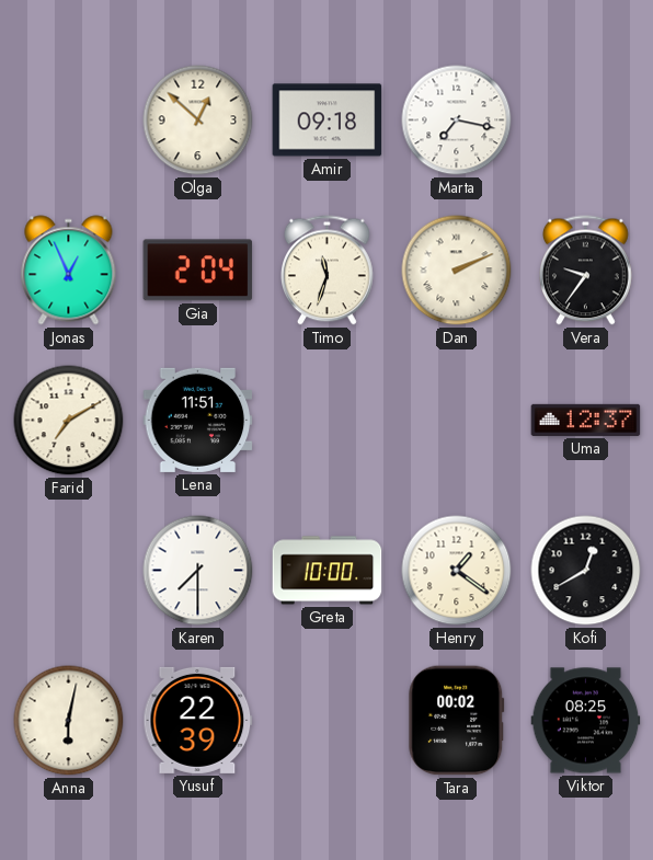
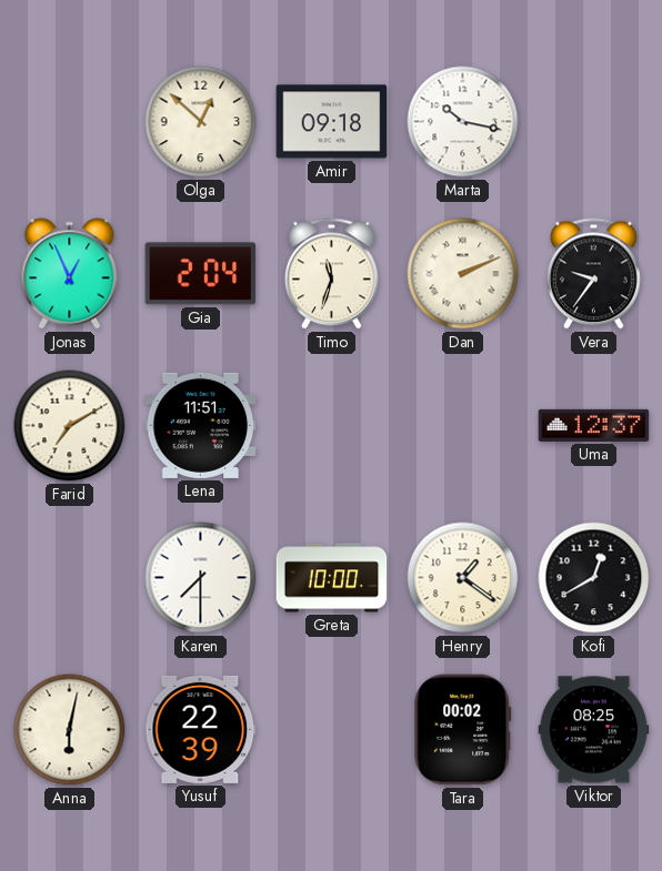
Marta: 7:17 -> 10:17 (463, 122)
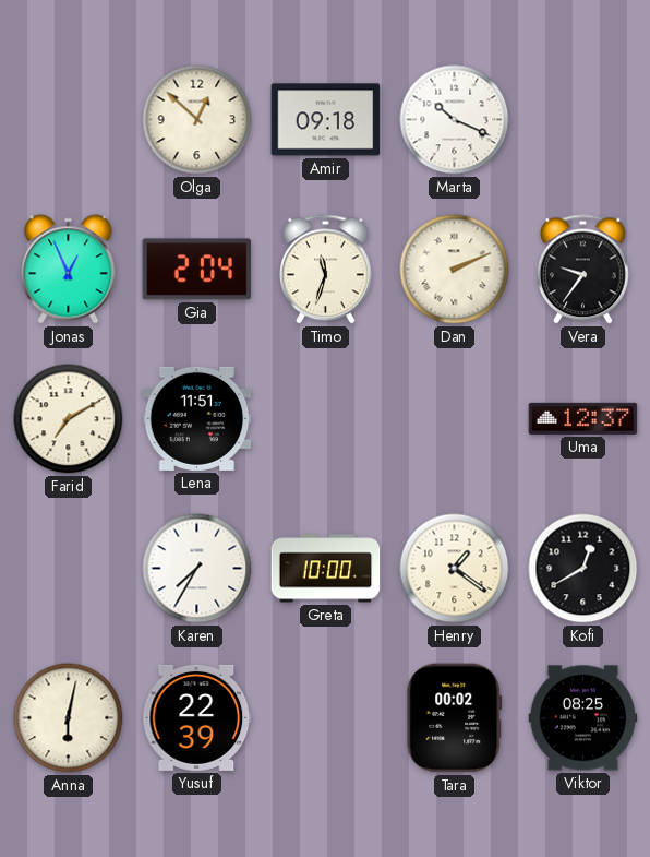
Marta: 10:17 -> 10:19 (455, 120)
Karen: 7:30 -> 7:35 (197, 569)
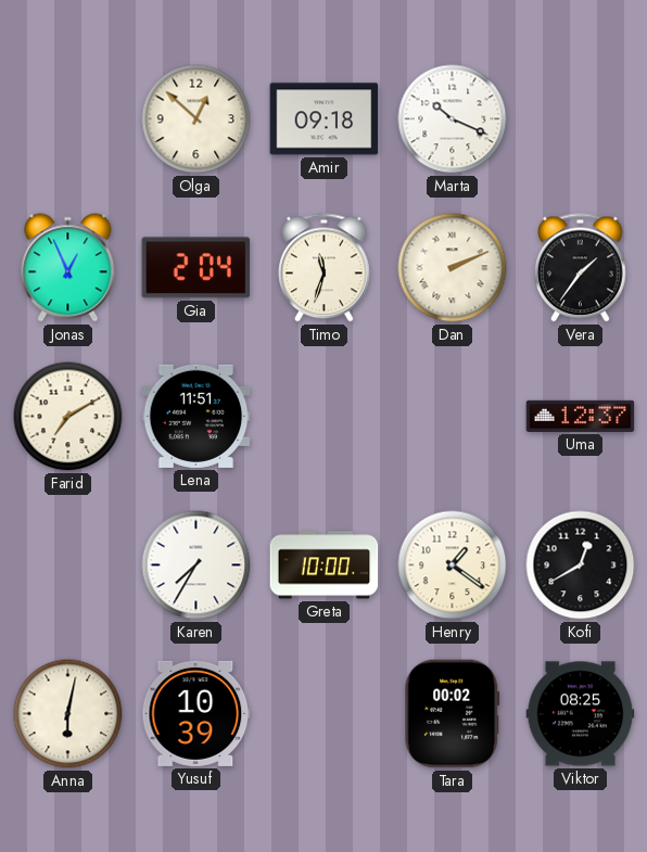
Vera: 9:36 -> 1:36 (581, 268)
Yusuf: 22:39 -> 10:39 (196, 713)
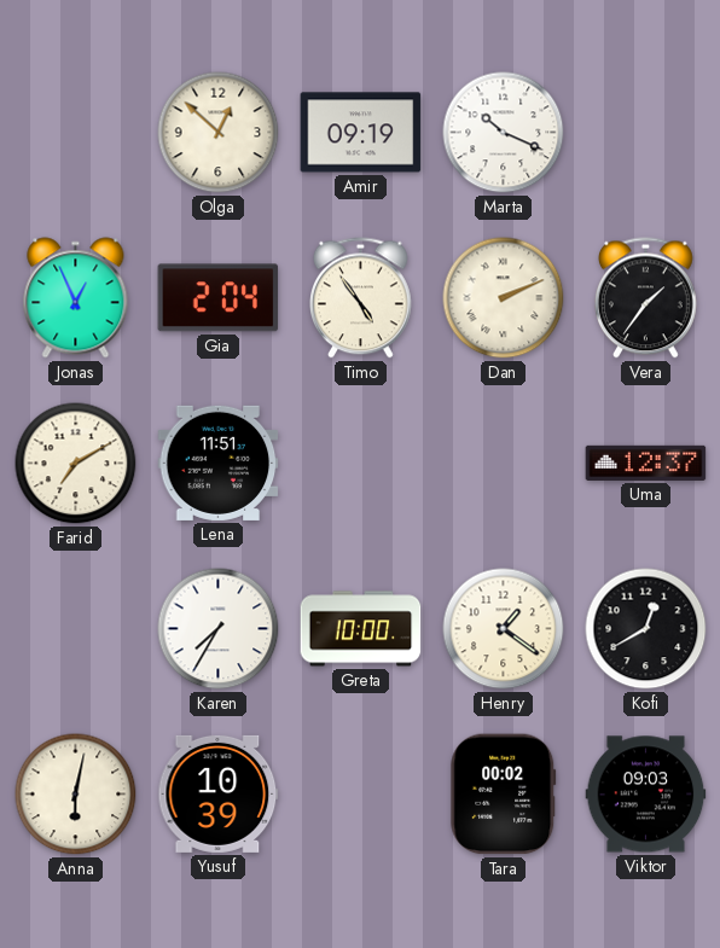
Amir: 09:18 -> 09:19 (361, 133)
Timo: 11:33 -> 4:54 (361, 298)
Viktor: 08:25 -> 09:03 (646, 795)
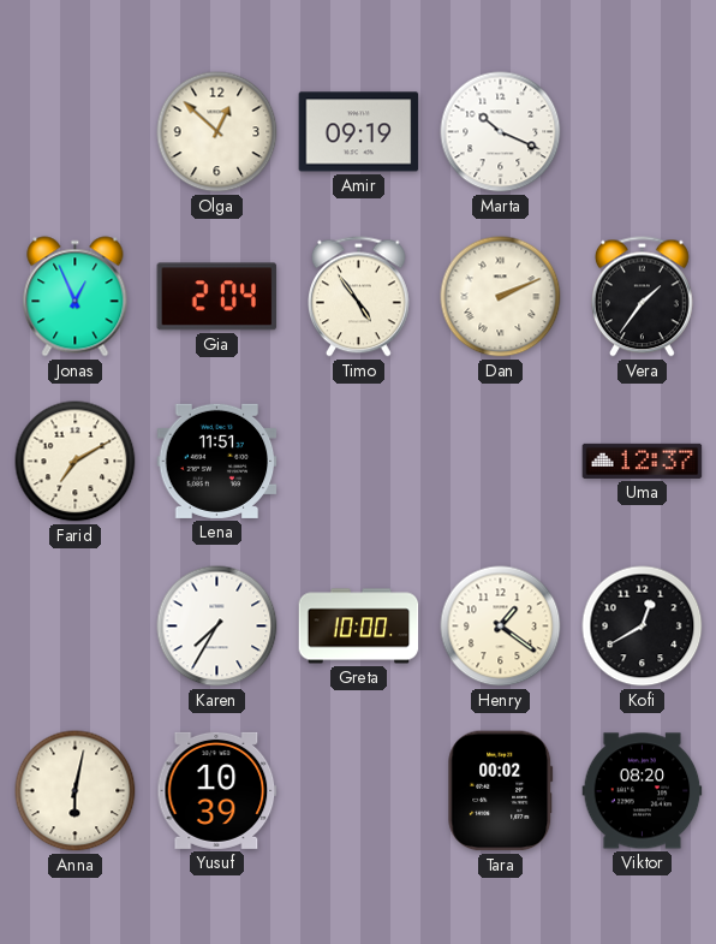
Viktor: 09:03 -> 08:20 (643, 791)
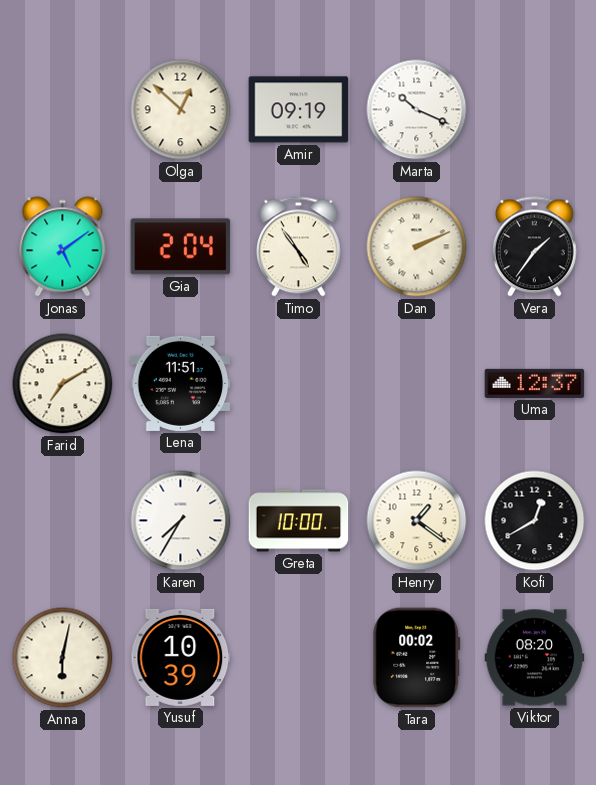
Jonas: 12:56 -> 5:09 (63, 247)
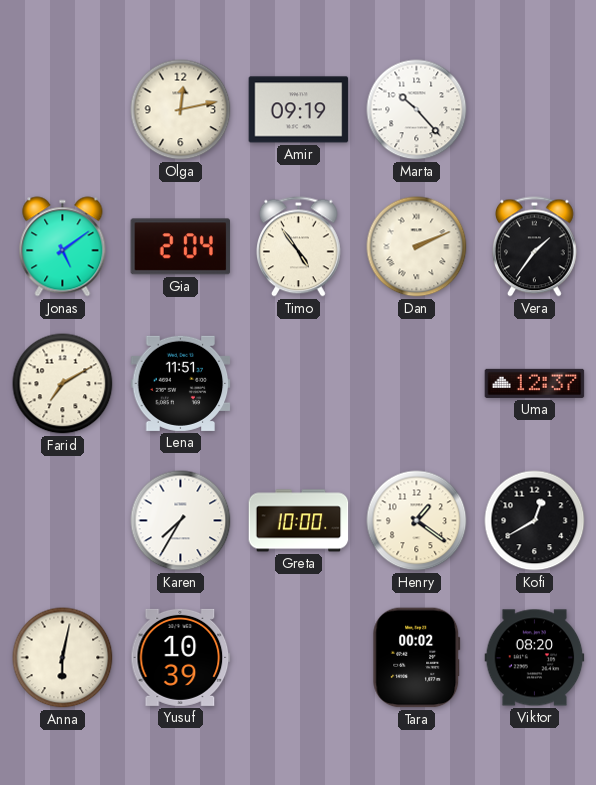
Olga: 12:52 -> 12:13 (181, 110)
Marta: 10:19 -> 10:23 (417, 110)
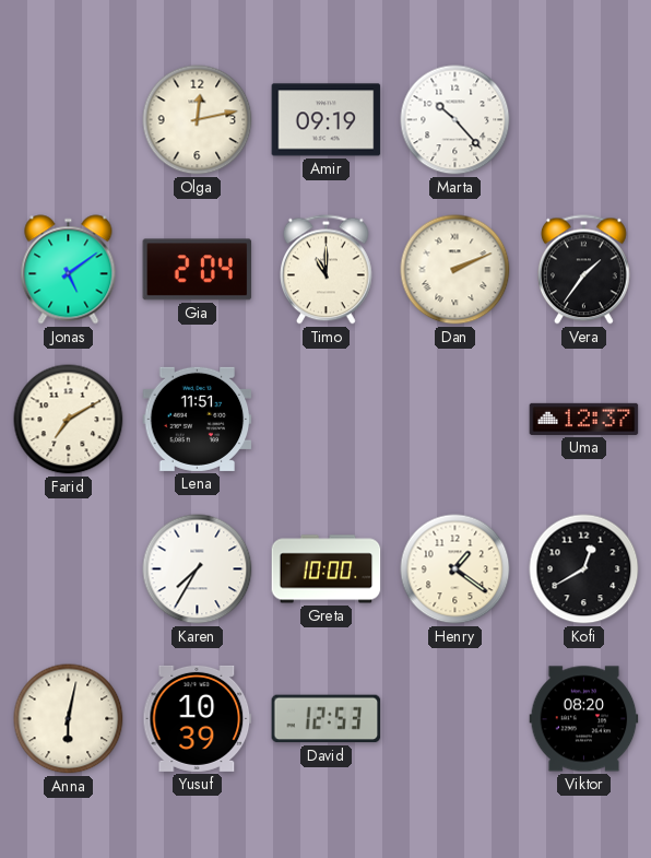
Timo: 4:54 -> 11:00 (327, 270)
David: none -> 12:53 (327, 719)
Tara: 00:02 -> none (417, 658)
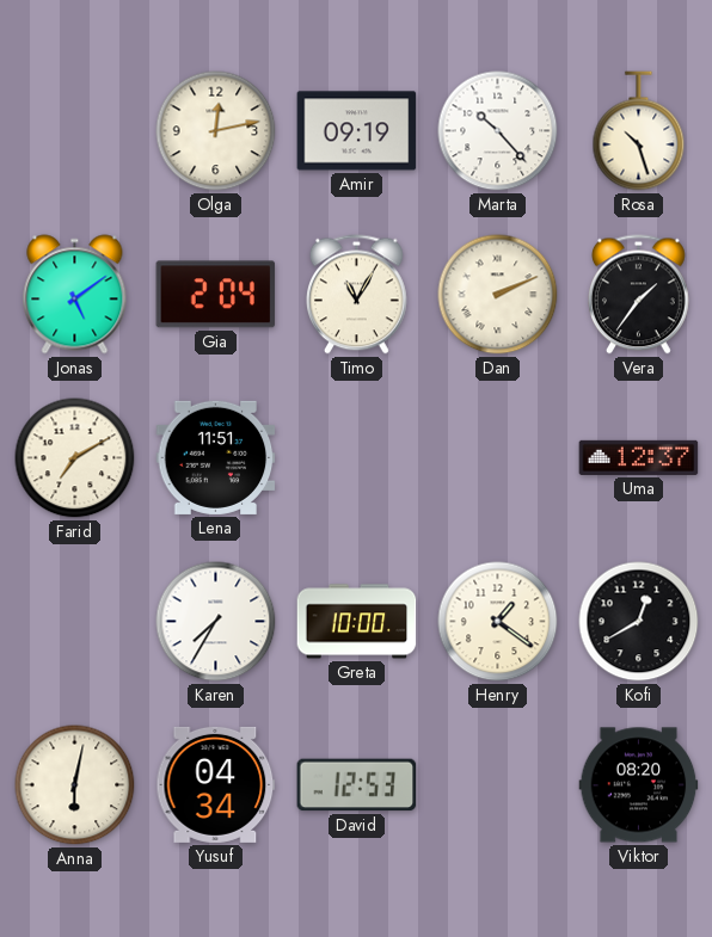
Rosa: none -> 10:27 (639, 131)
Timo: 11:00 -> 11:05 (357, 295)
Yusuf: 10:39 -> 04:34 (216, 784)
